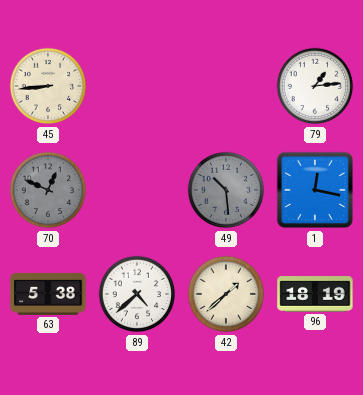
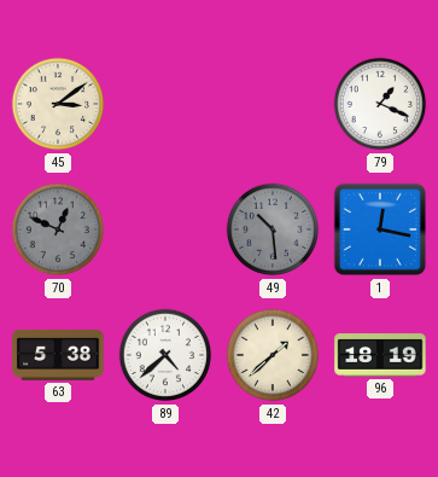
45: 8:44 -> 3:09 (58, 104)
79: 1:14 -> 1:19 (380, 104)
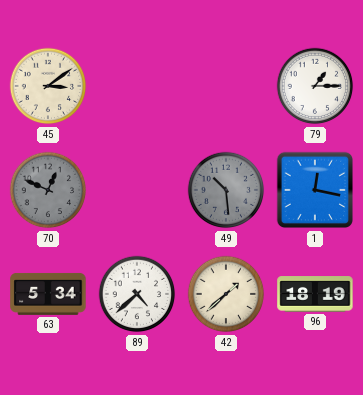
79: 1:19 -> 1:15 (315, 86)
63: 5:38 -> 5:34 (48, 294)
